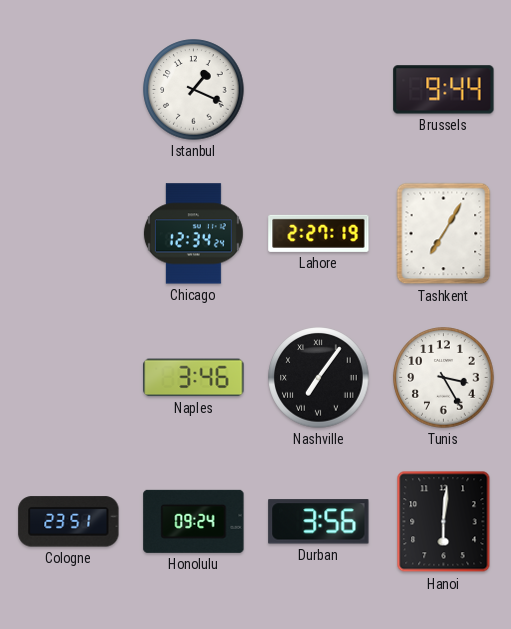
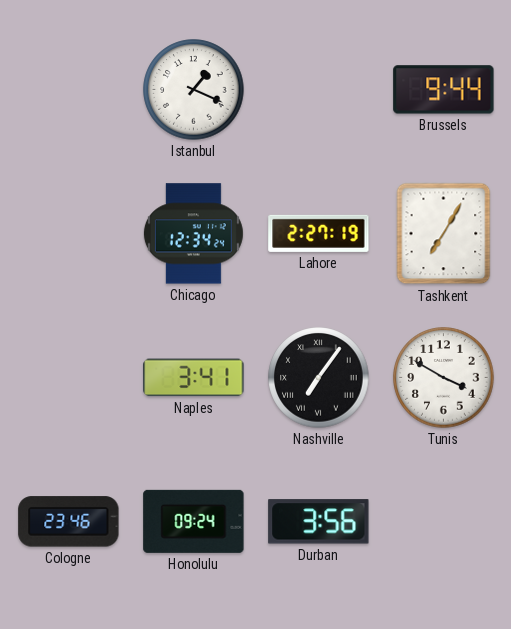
Naples: 3:46 -> 3:41 (194, 378)
Tunis: 3:25 -> 3:50 (444, 378)
Cologne: 23:51 -> 23:46 (69, 522)
Hanoi: 6:01 -> none (444, 522)
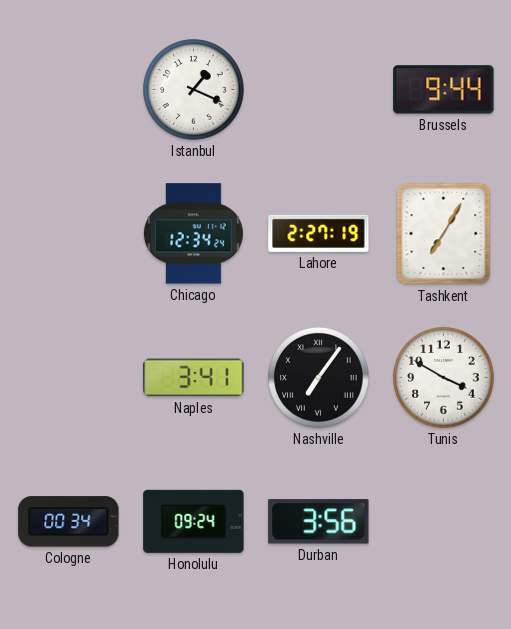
Cologne: 23:46 -> 00:34 (69, 522)
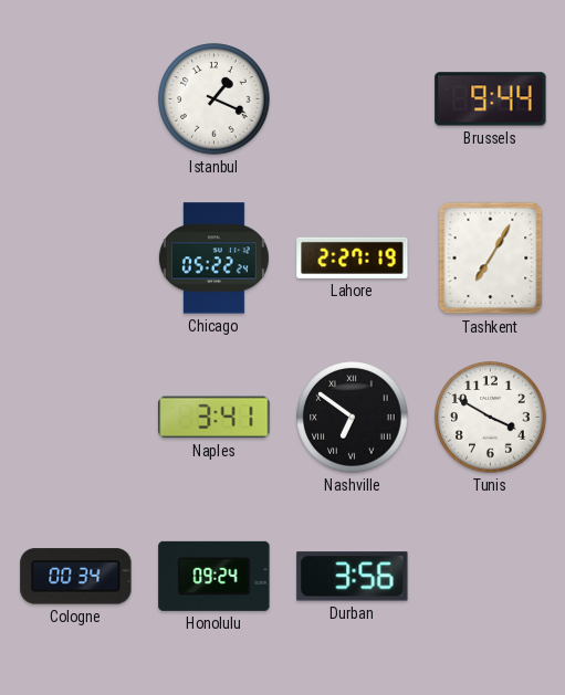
Chicago: 12:34 -> 05:22 (213, 259)
Nashville: 7:06 -> 6:51 (353, 418)
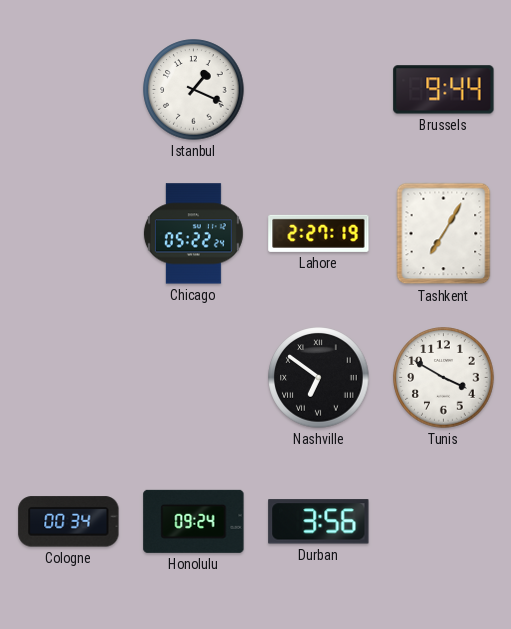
Naples: 3:41 -> none (215, 418)
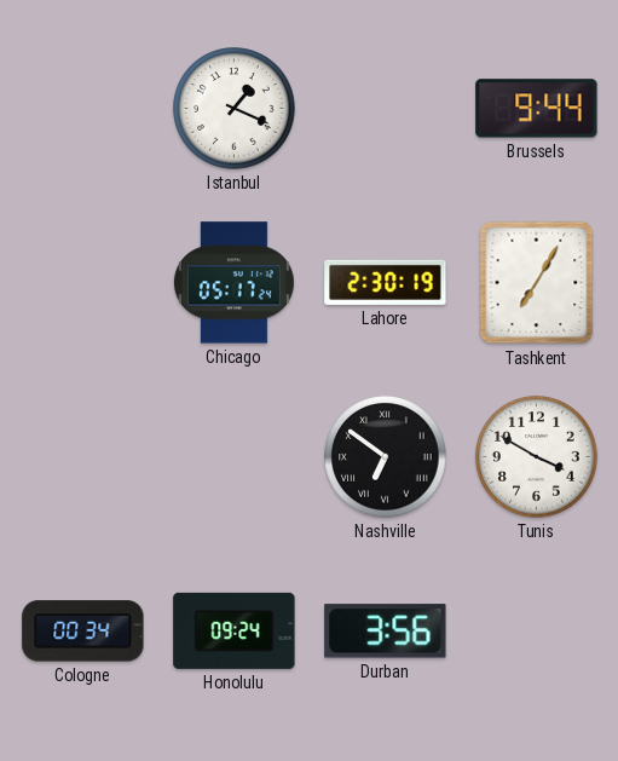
Chicago: 05:22 -> 05:17 (233, 283)
Lahore: 2:27 -> 2:30 (386, 282)
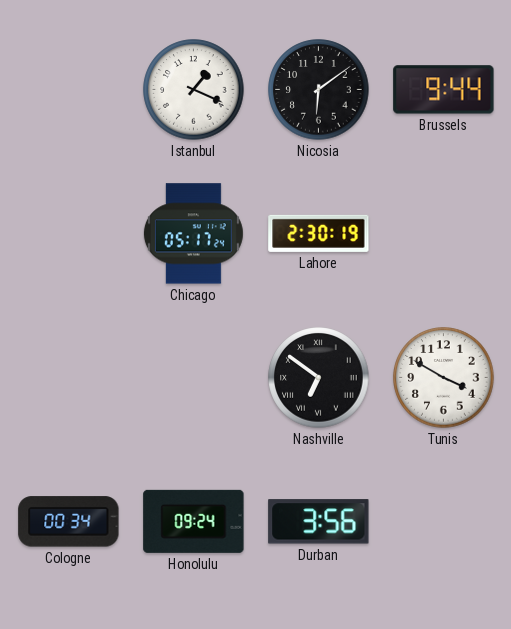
Nicosia: none -> 6:09 (319, 90)
Tashkent: 7:05 -> none (537, 283)
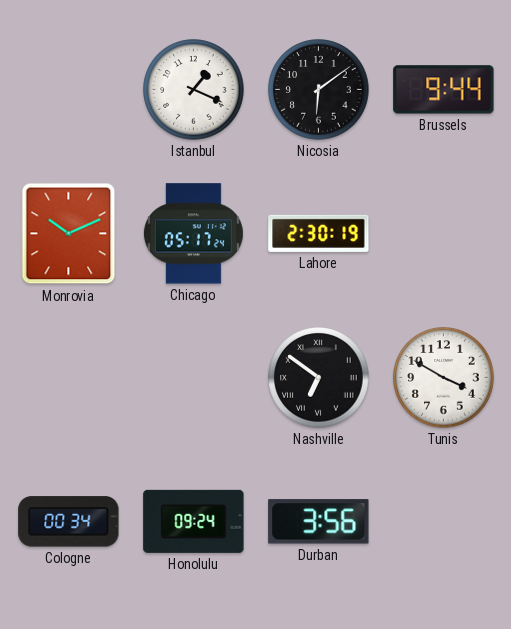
Monrovia: none -> 10:11 (69, 234)
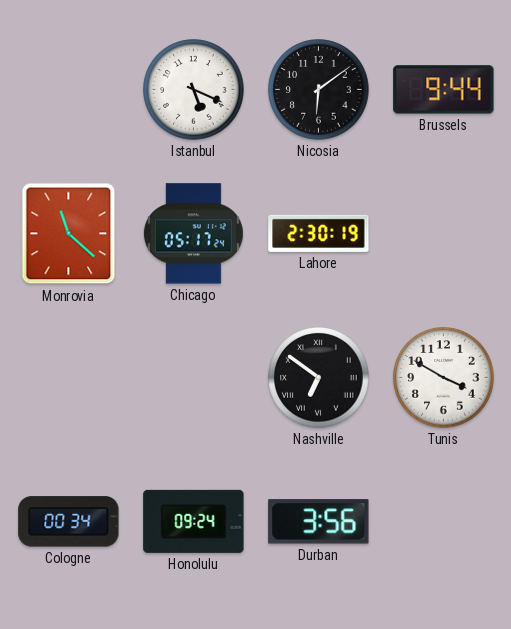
Istanbul: 1:19 -> 5:19 (194, 90)
Monrovia: 10:11 -> 11:22 (69, 234)
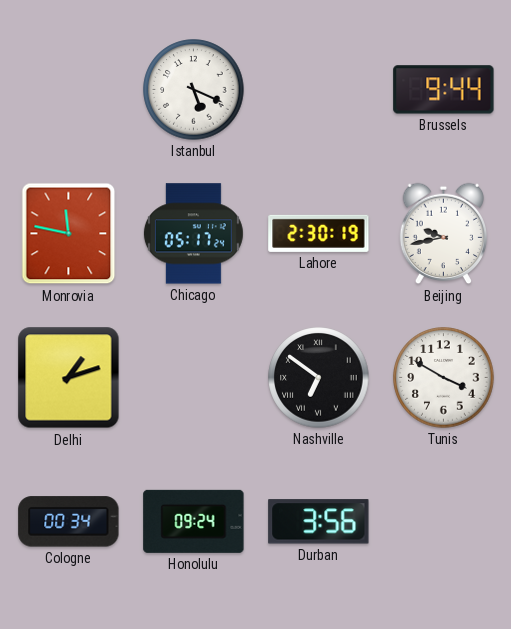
Nicosia: 6:09 -> none (319, 90)
Monrovia: 11:22 -> 11:47 (69, 234)
Beijing: none -> 9:43 (444, 234)
Delhi: none -> 1:12 (69, 378)
